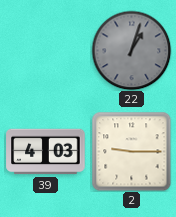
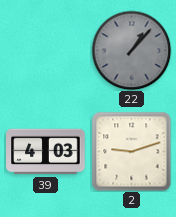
22: 1:03 -> 1:07 (131, 50)
2: 9:15 -> 9:12 (131, 151)
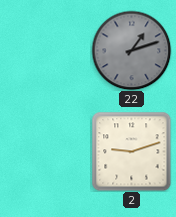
22: 1:07 -> 1:12 (131, 50)
39: 4:03 -> none (46, 152)
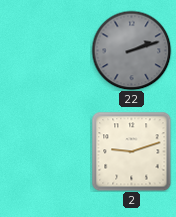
22: 1:12 -> 2:12 (131, 50)
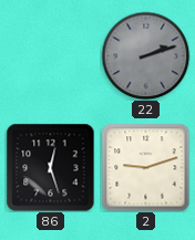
86: none -> 12:27 (50, 167)
